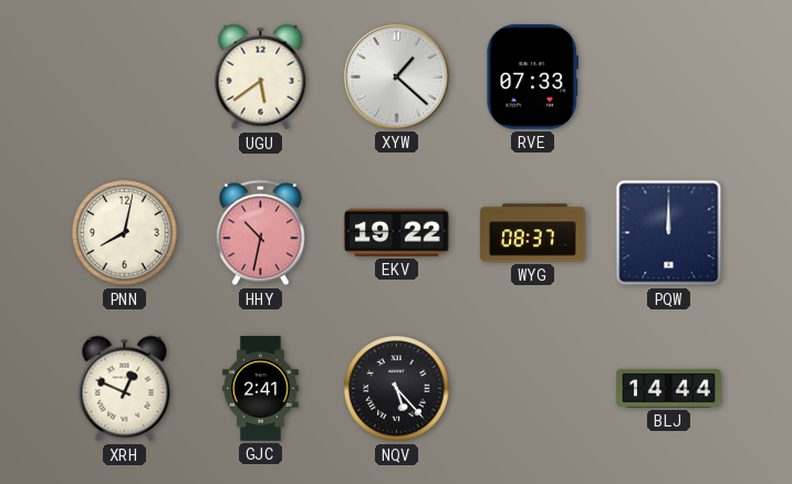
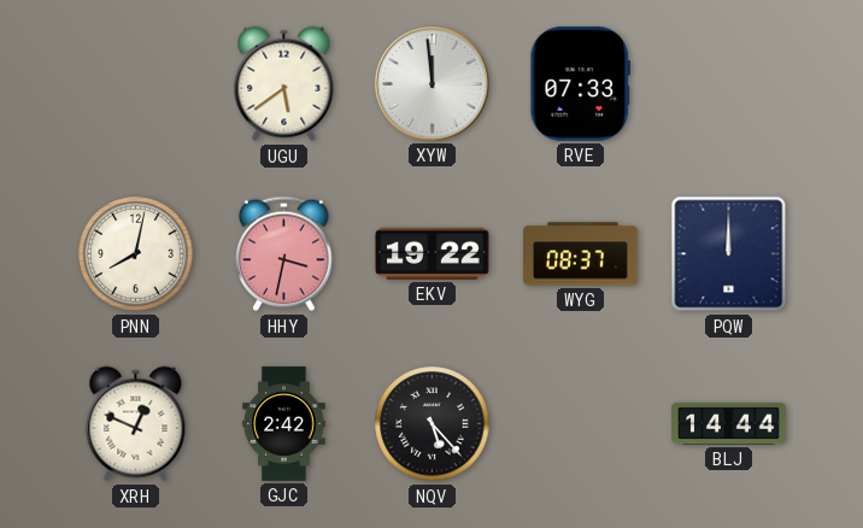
XYW: 1:22 -> 11:59 (433, 84)
HHY: 10:32 -> 3:32 (284, 254)
GJC: 2:41 -> 2:42 (284, 424)
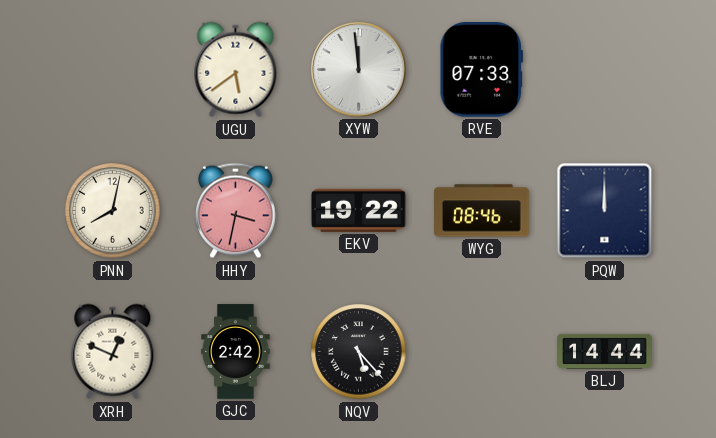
WYG: 08:37 -> 08:46 (482, 211)
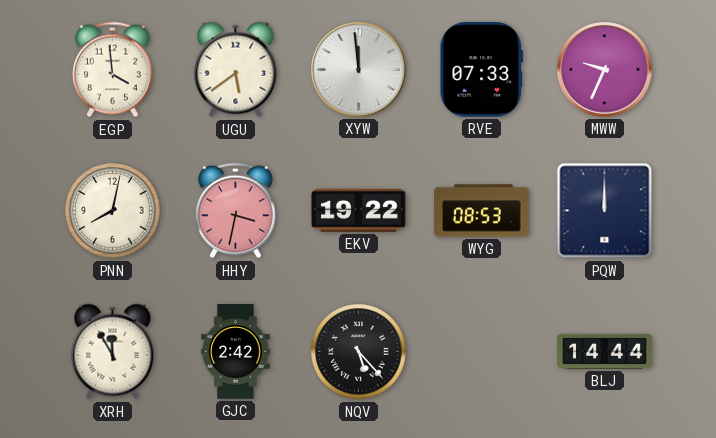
EGP: none -> 3:59 (113, 70)
MWW: none -> 9:34 (605, 70)
WYG: 08:46 -> 08:53 (482, 211)
XRH: 12:49 -> 11:55 (113, 352)
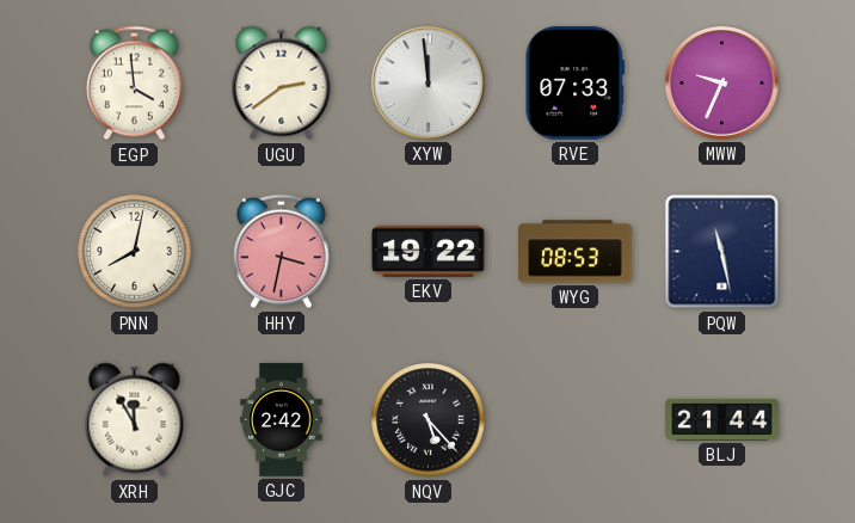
UGU: 5:39 -> 2:39 (282, 84)
PQW: 12:00 -> 11:28 (722, 252)
BLJ: 14:44 -> 21:44 (722, 419)
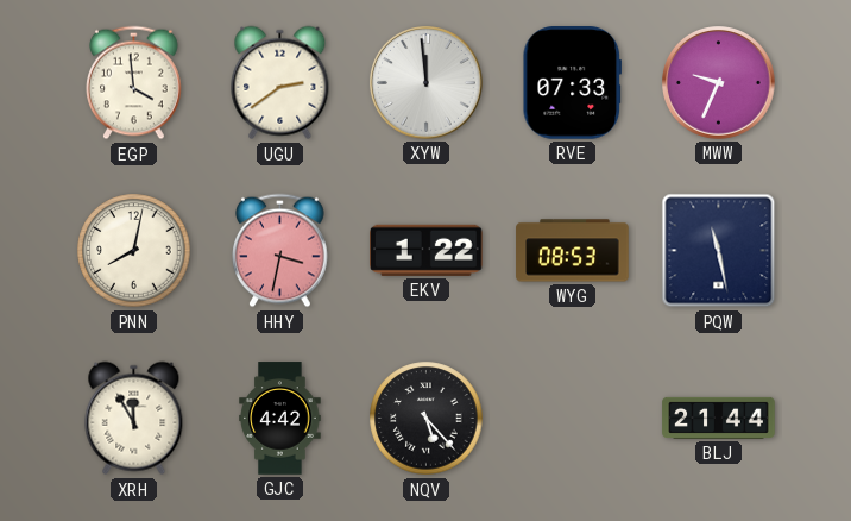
EKV: 19:22 -> 1:22 (427, 250)
GJC: 2:42 -> 4:42 (280, 419)
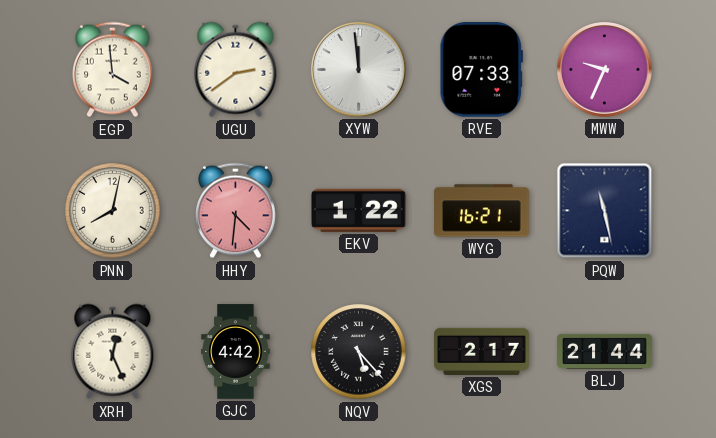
HHY: 3:32 -> 4:31 (236, 211)
WYG: 08:53 -> 16:21 (482, 211)
XRH: 11:55 -> 12:26 (113, 352)
XGS: none -> 2:17 (482, 351)
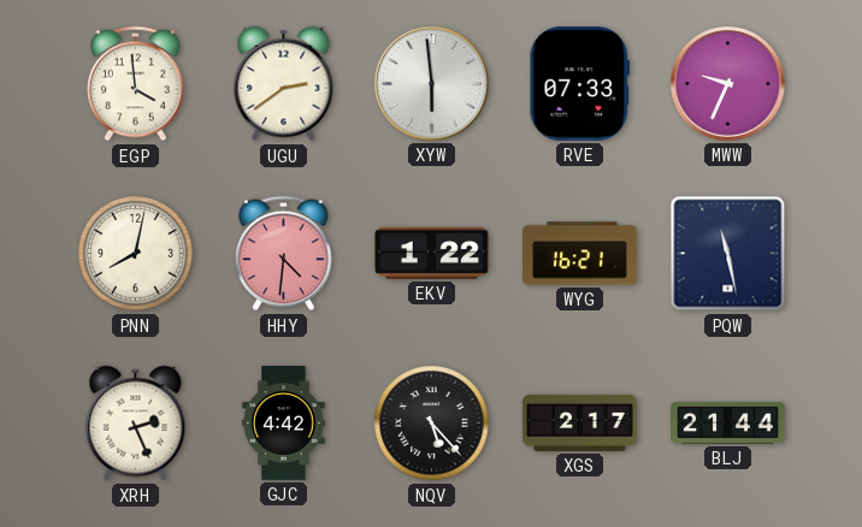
XYW: 11:59 -> 5:59 (432, 84)
XRH: 12:26 -> 2:26 (136, 424)
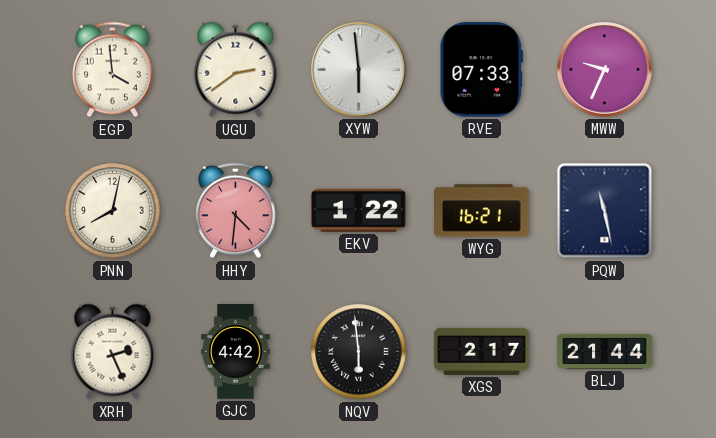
NQV: 5:23 -> 5:59 (359, 352)
